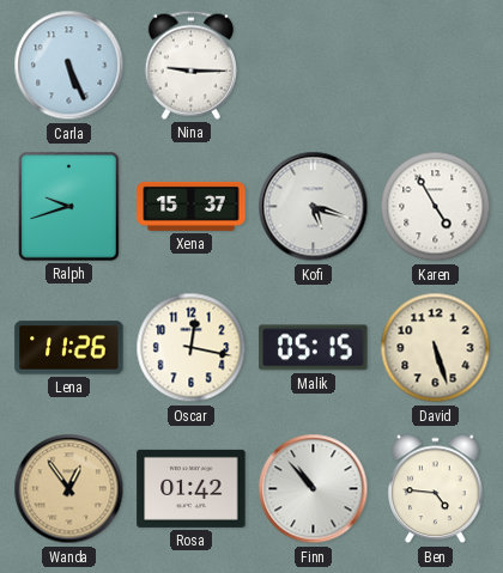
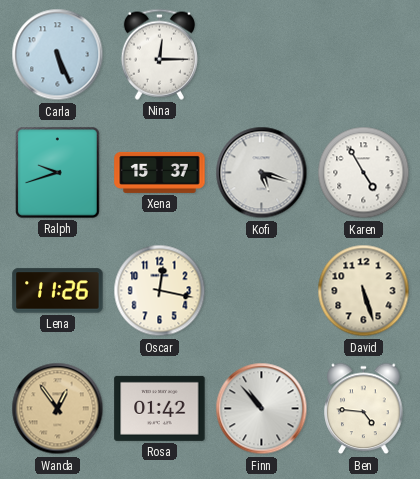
Nina: 9:15 -> 12:15 (159, 54)
Malik: 05:15 -> none (314, 348)
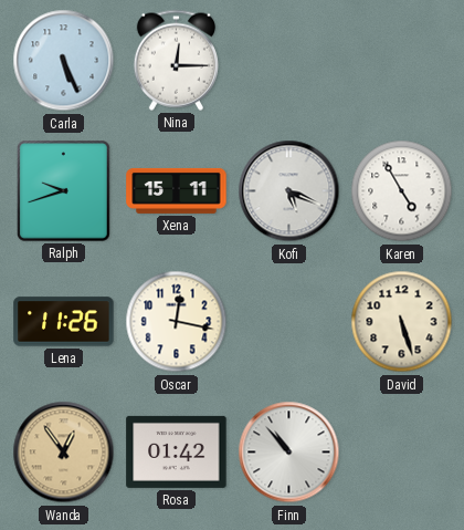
Xena: 15:37 -> 15:11 (177, 190)
Kofi: 5:18 -> 5:19 (289, 191)
Ben: 4:46 -> none (364, 409)
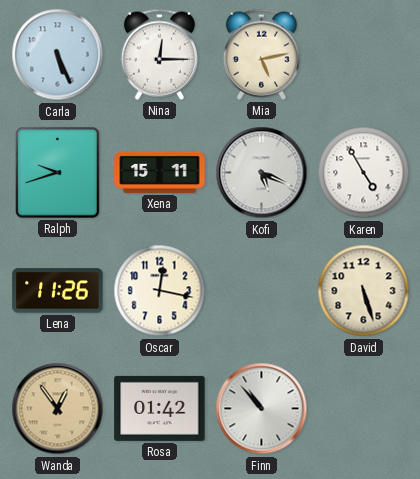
Mia: none -> 5:13 (261, 54)
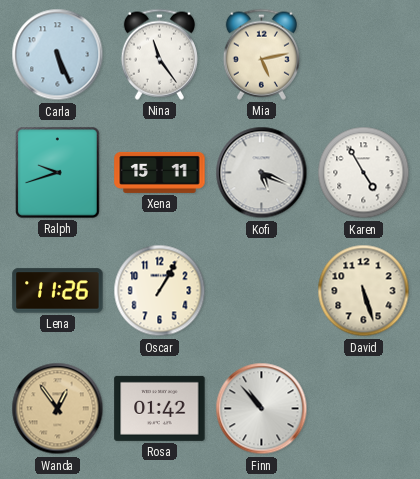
Nina: 12:15 -> 11:24 (159, 54)
Oscar: 12:17 -> 1:05 (160, 291)
